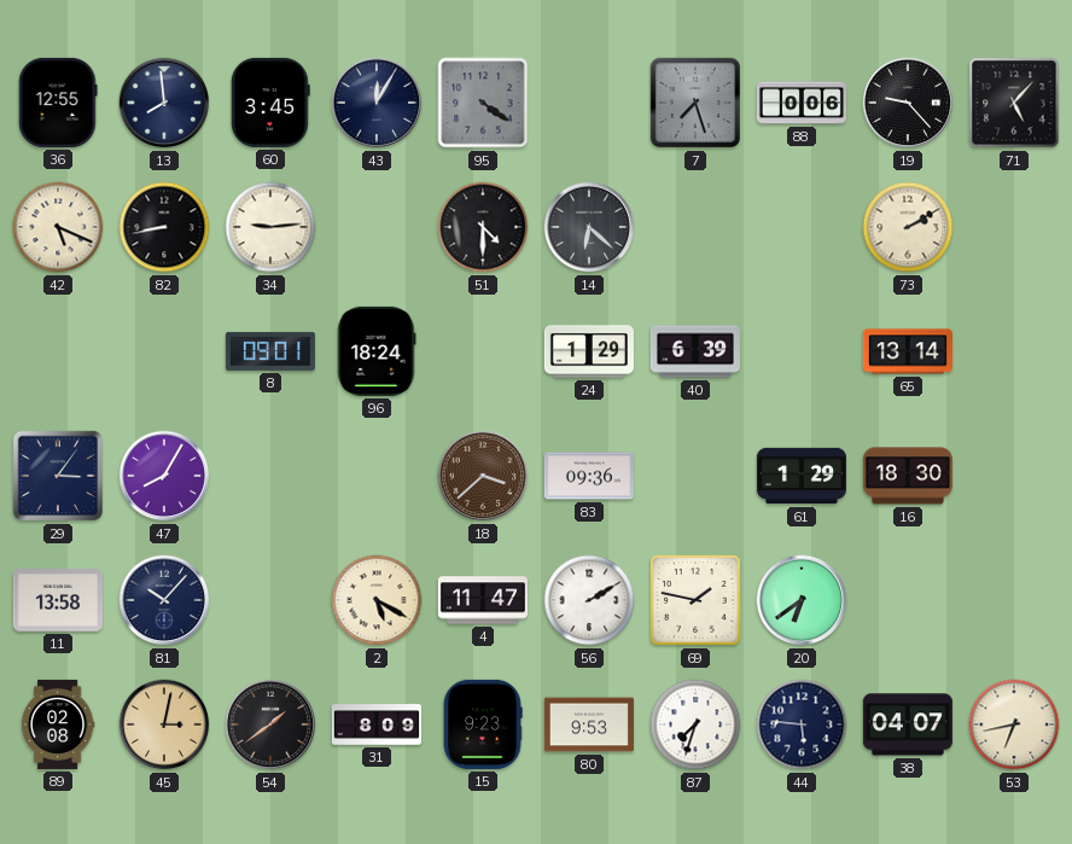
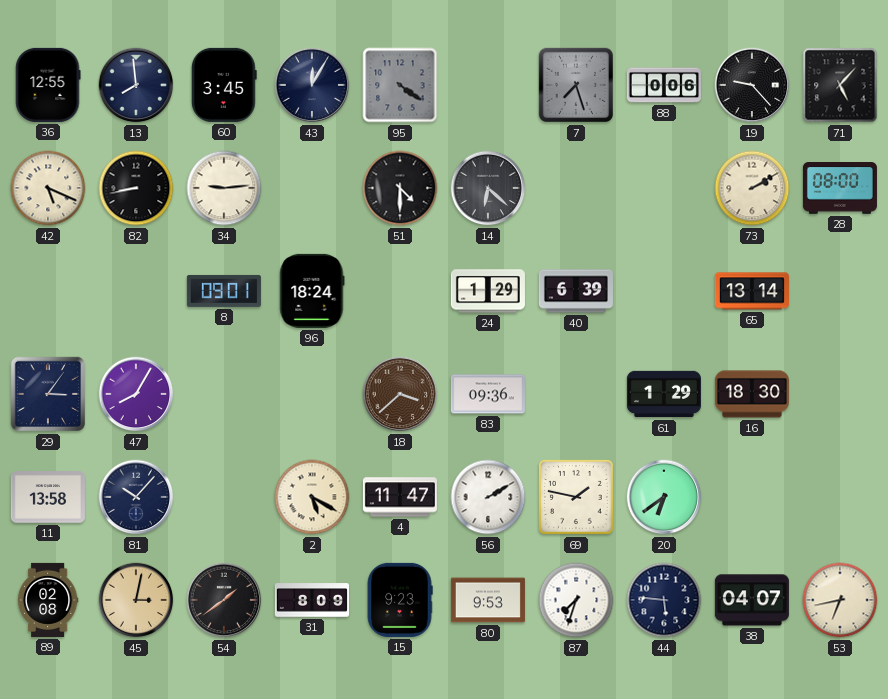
28: none -> 08:00 (840, 189)
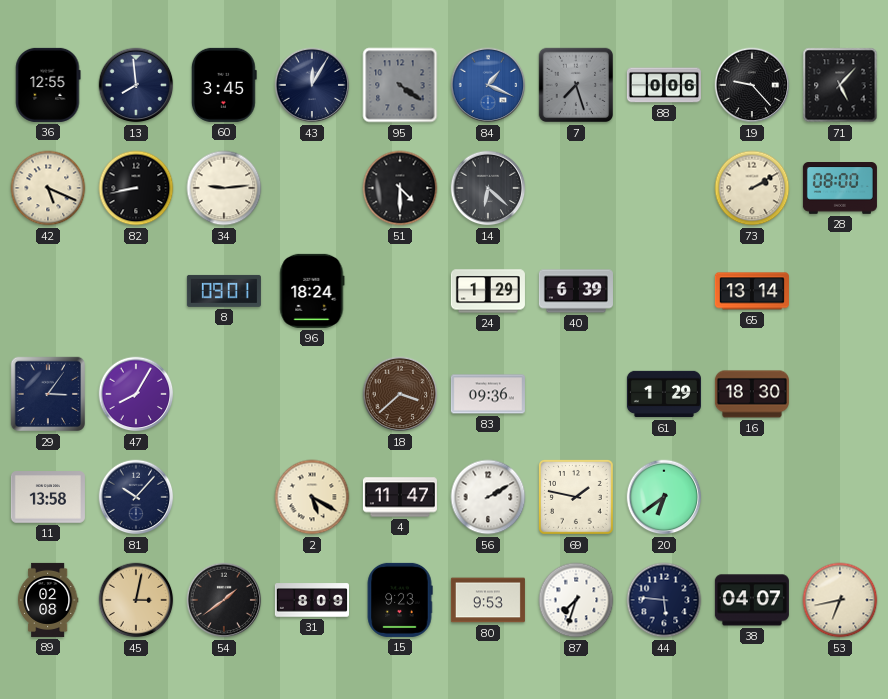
84: none -> 1:19 (488, 85)
